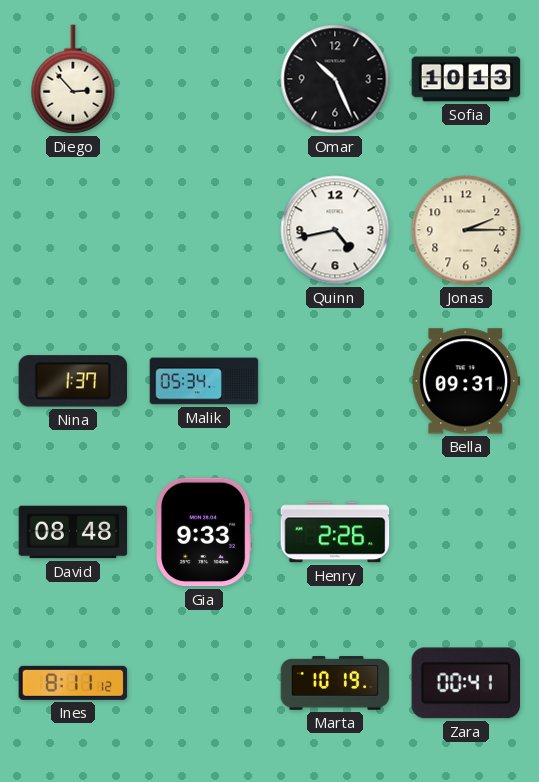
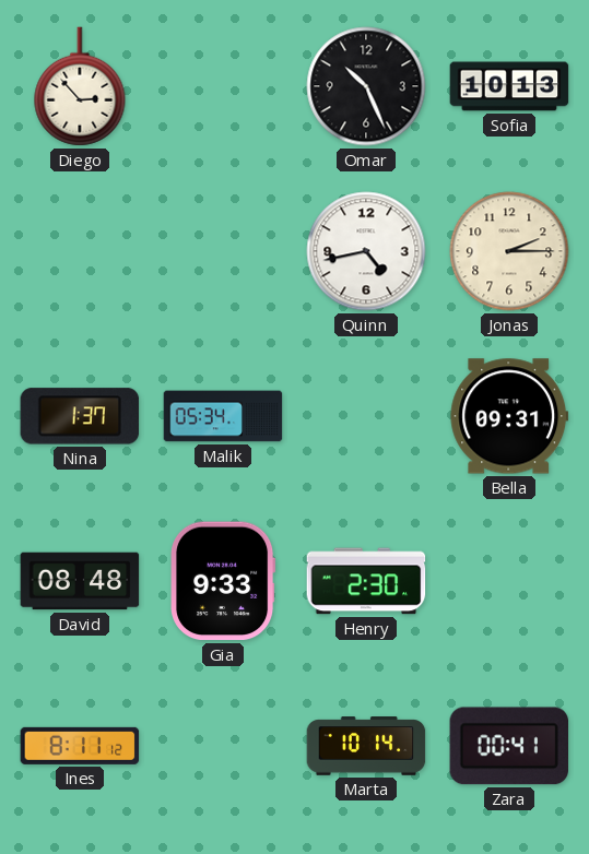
Henry: 2:26 -> 2:30 (366, 581)
Marta: 10:19 -> 10:14 (366, 746)
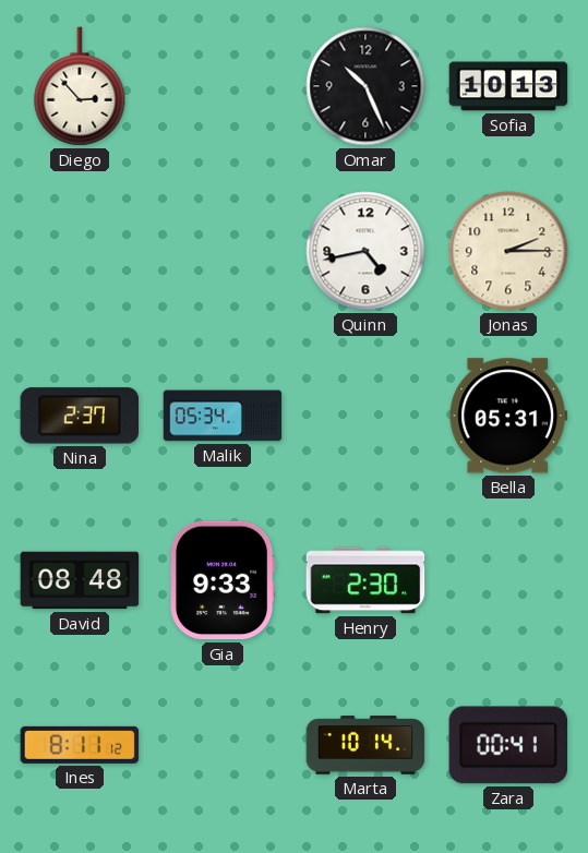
Nina: 1:37 -> 2:37 (80, 416)
Bella: 09:31 -> 05:31 (508, 416)
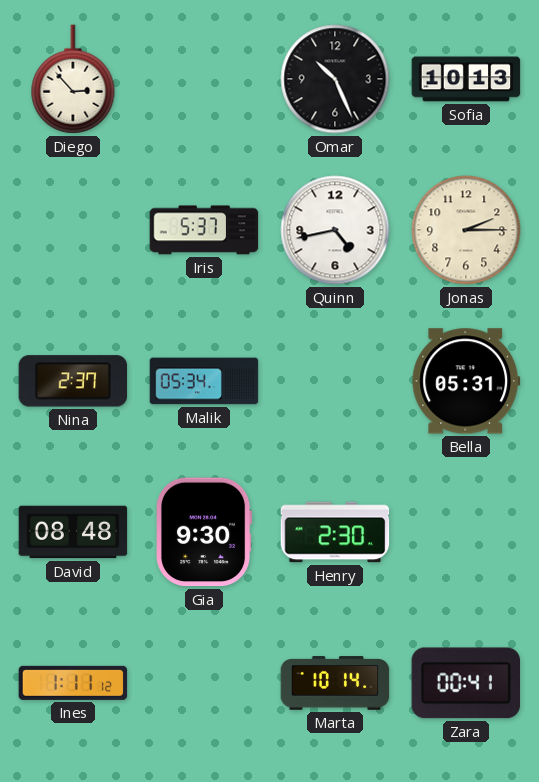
Iris: none -> 5:37 (204, 230)
Gia: 9:33 -> 9:30 (205, 532)
Ines: 8:11 -> 1:11 (73, 683)
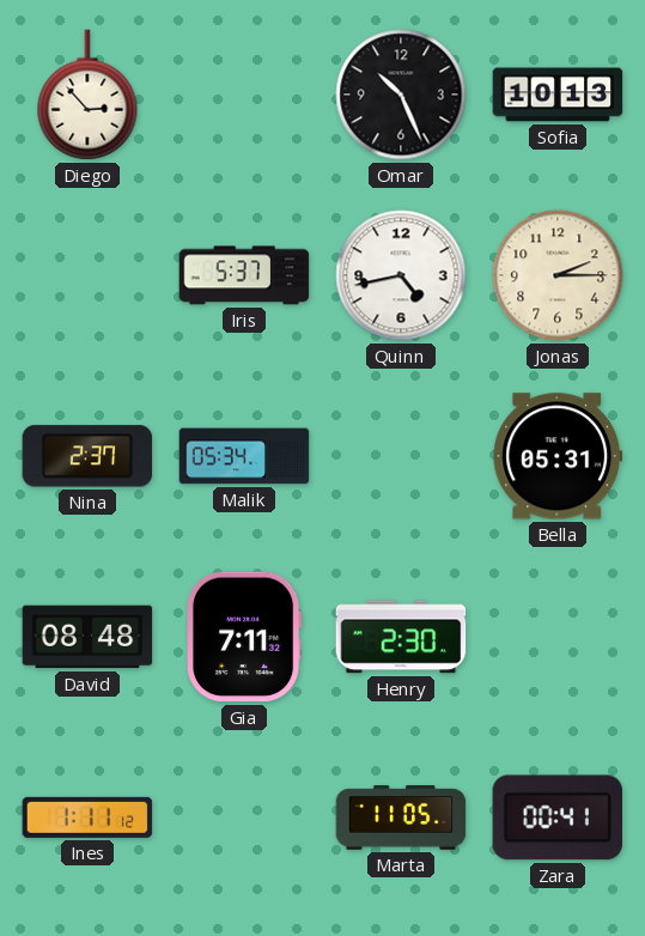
Gia: 9:30 -> 7:11 (245, 637)
Marta: 10:14 -> 11:05 (401, 818)
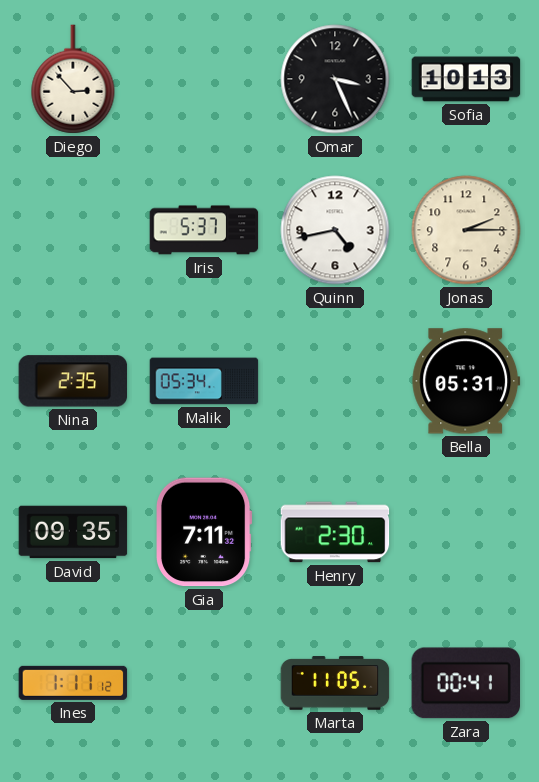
Omar: 10:26 -> 3:26 (335, 79)
Nina: 2:37 -> 2:35 (73, 381)
David: 08:48 -> 09:35 (73, 532)
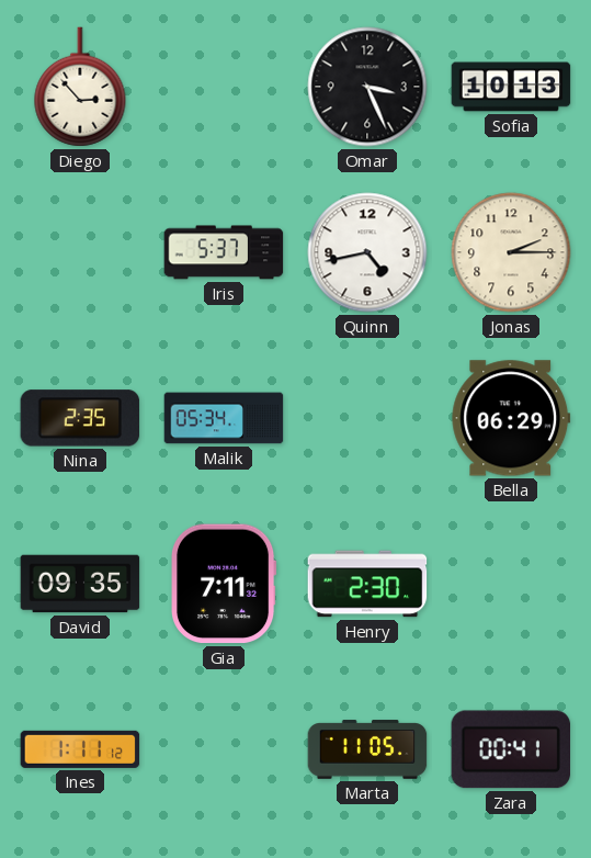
Bella: 05:31 -> 06:29 (511, 418)
